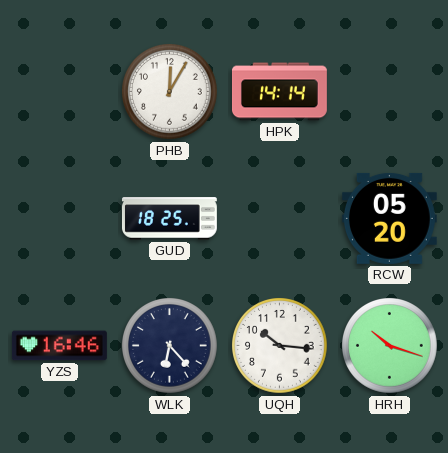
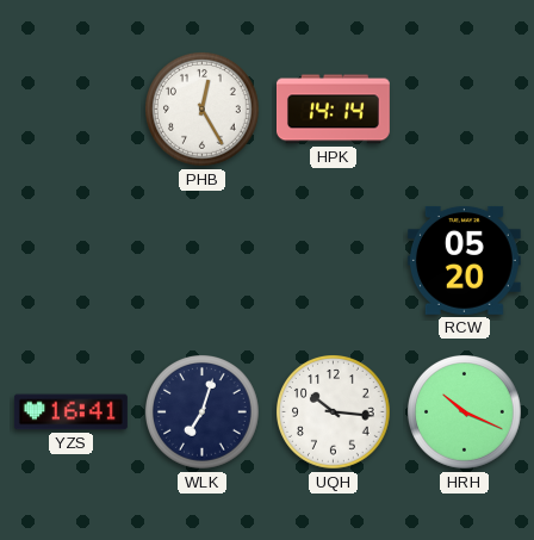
PHB: 12:05 -> 12:25 (203, 110)
GUD: 18:25 -> none (169, 219)
YZS: 16:46 -> 16:41 (70, 412)
WLK: 6:23 -> 7:03 (203, 412)
HRH: 10:18 -> 10:19 (465, 412)
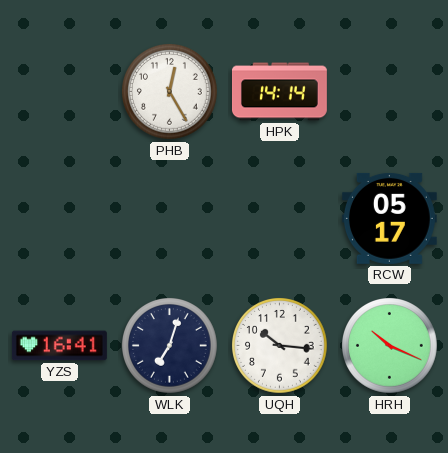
RCW: 05:20 -> 05:17 (389, 218)
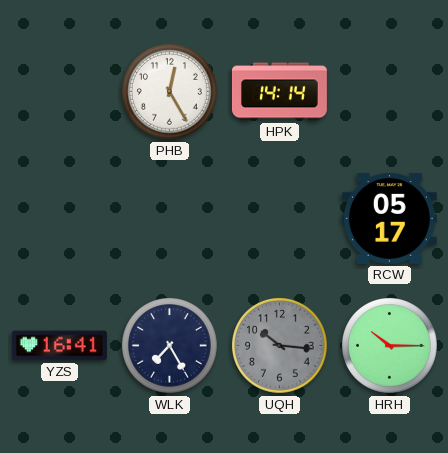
WLK: 7:03 -> 7:25 (170, 346)
UQH dial: white -> grey (280, 346)
HRH: 10:19 -> 10:15 (390, 346)
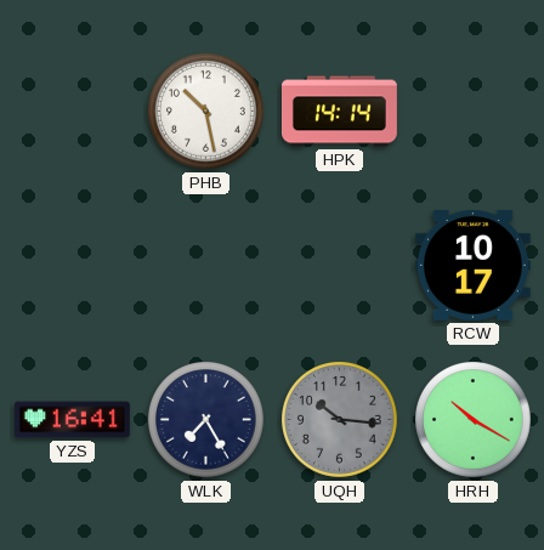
PHB: 12:25 -> 10:28 (206, 112)
RCW: 05:17 -> 10:17 (472, 265)
HRH: 10:15 -> 10:20 (474, 420)
